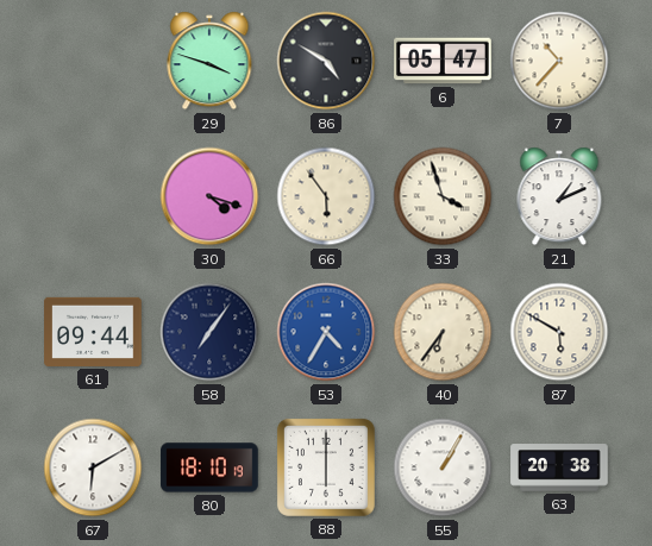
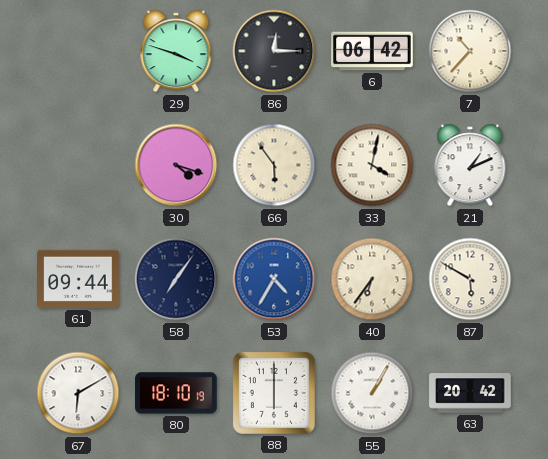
86: 4:50 -> 12:15 (274, 51)
6: 05:47 -> 06:42 (372, 51)
33: 3:57 -> 4:02 (372, 165)
63: 20:38 -> 20:42 (470, 393)
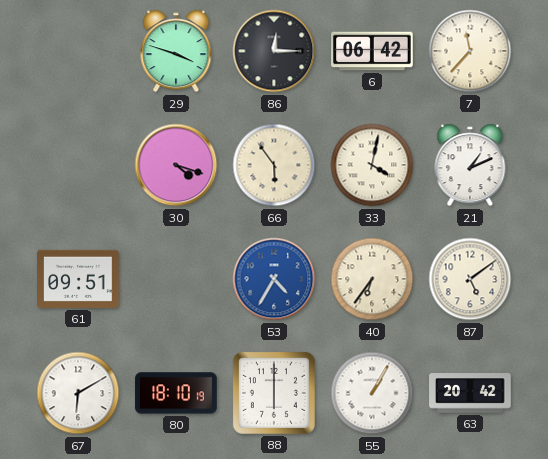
7: 10:37 -> 11:37 (470, 51)
61: 09:44 -> 09:51 (78, 279)
58: 7:06 -> none (176, 279)
87: 5:50 -> 5:09 (470, 279)
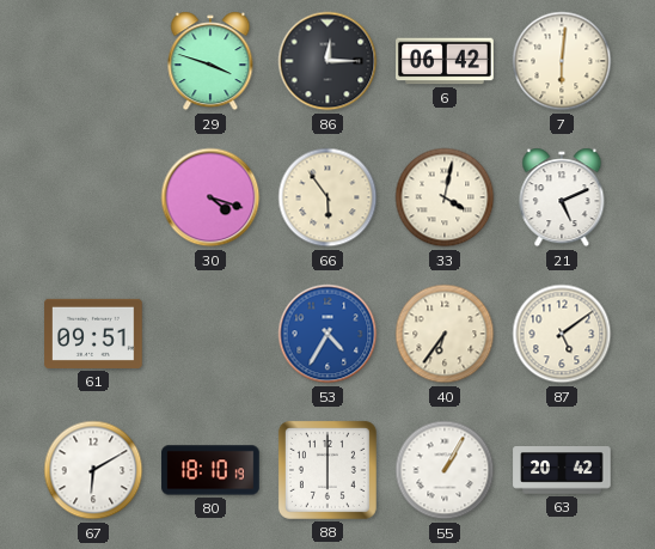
7: 11:37 -> 6:01 (562, 61)
21: 1:11 -> 5:11 (562, 197)
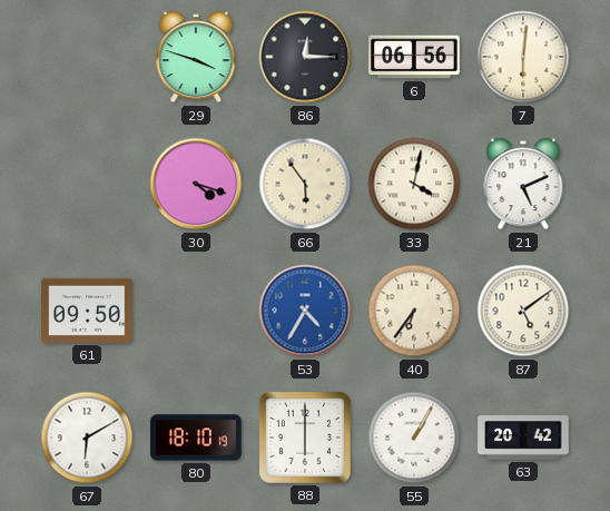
6: 06:42 -> 06:56 (414, 57)
61: 09:51 -> 09:50 (87, 311)
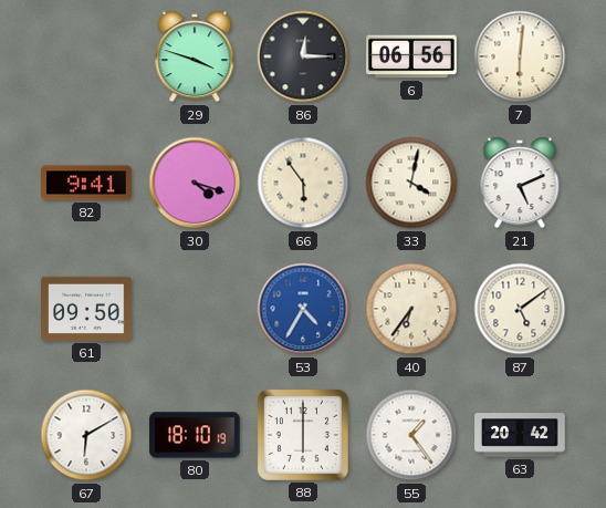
82: none -> 9:41 (86, 183)
55: 1:05 -> 1:24 (411, 435)
